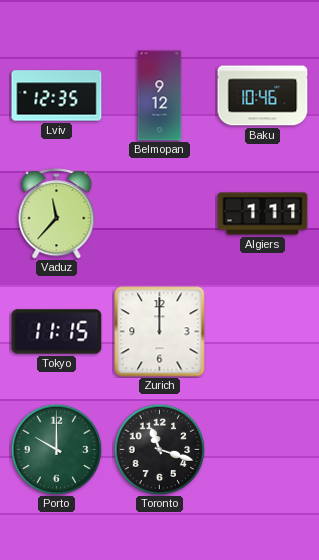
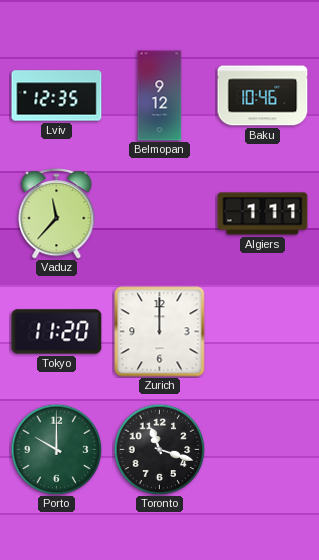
Tokyo: 11:15 -> 11:20 (57, 332)
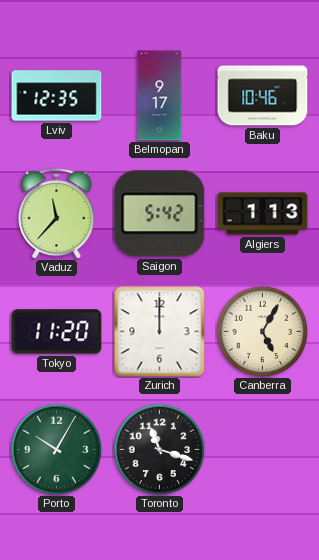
Belmopan: 9:12 -> 9:17 (160, 96)
Saigon: none -> 5:42 (160, 214)
Algiers: 1:11 -> 1:13 (263, 214)
Canberra: none -> 5:05 (262, 331)
Porto: 10:00 -> 10:05 (56, 449)
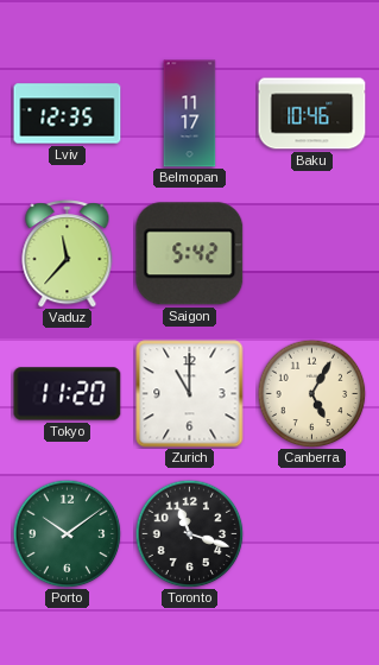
Belmopan: 9:17 -> 11:17 (190, 114)
Algiers: 1:13 -> none (263, 214)
Zurich: 12:00 -> 11:00 (190, 394)
Porto: 10:05 -> 10:09 (67, 533)
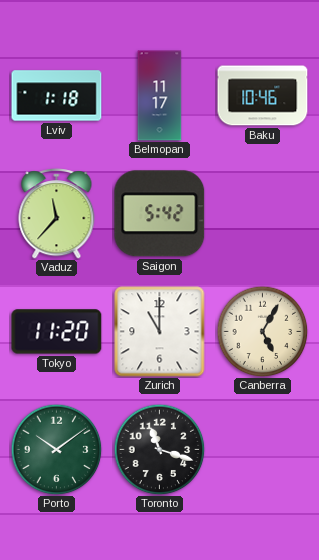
Lviv: 12:35 -> 1:18 (57, 96)
